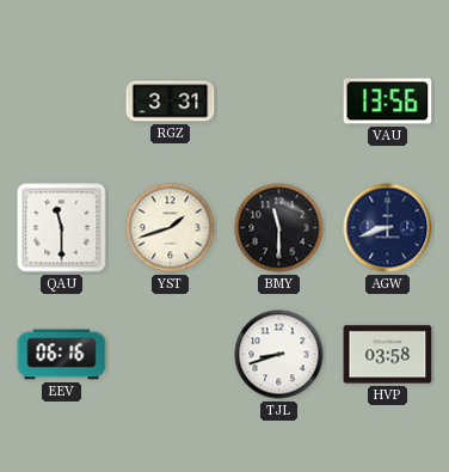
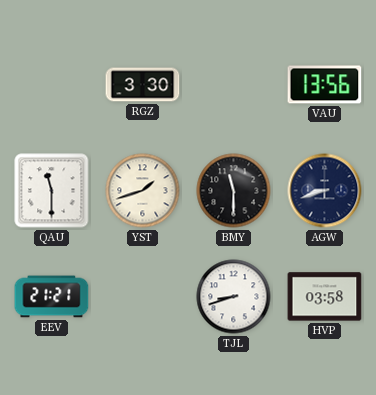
RGZ: 3:31 -> 3:30 (143, 85)
EEV: 06:16 -> 21:21 (52, 297)
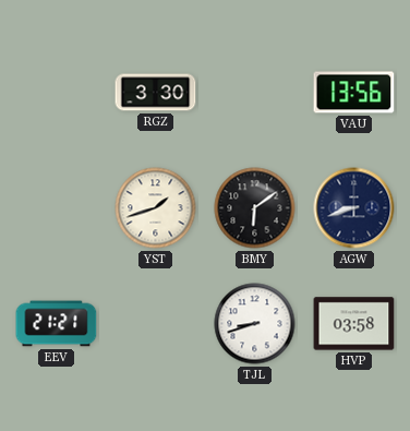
QAU: 11:30 -> none (52, 191)
BMY: 11:30 -> 6:09 (255, 208)
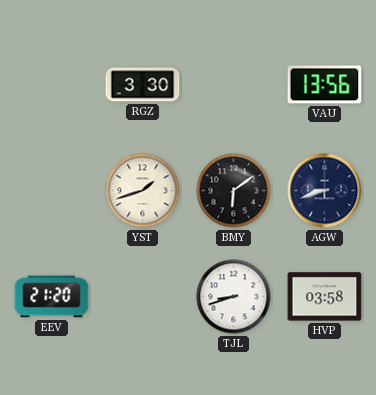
EEV: 21:21 -> 21:20 (52, 297)
